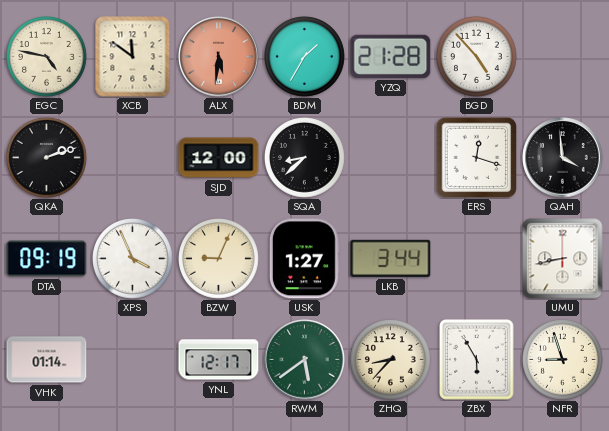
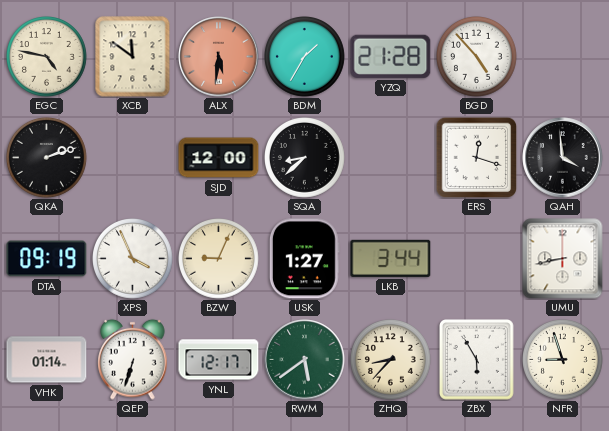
QEP: none -> 6:33 (133, 359)
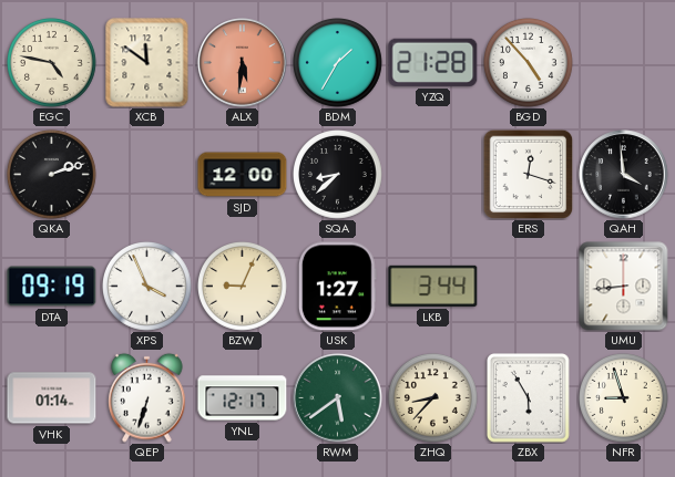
UMU: 8:43 -> 8:44 (624, 287)
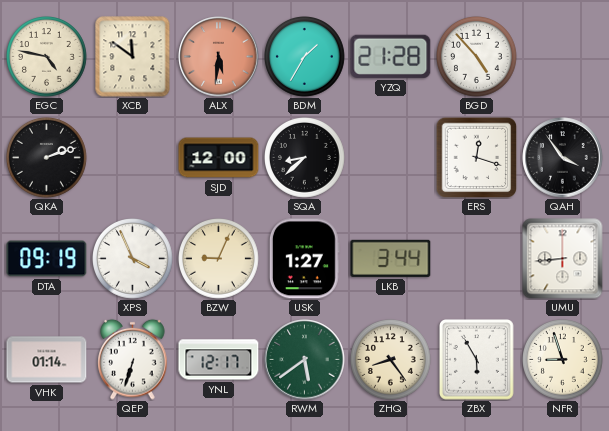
QAH: 3:59 -> 3:54 (563, 158)
ZHQ: 8:37 -> 8:24 (391, 360)
